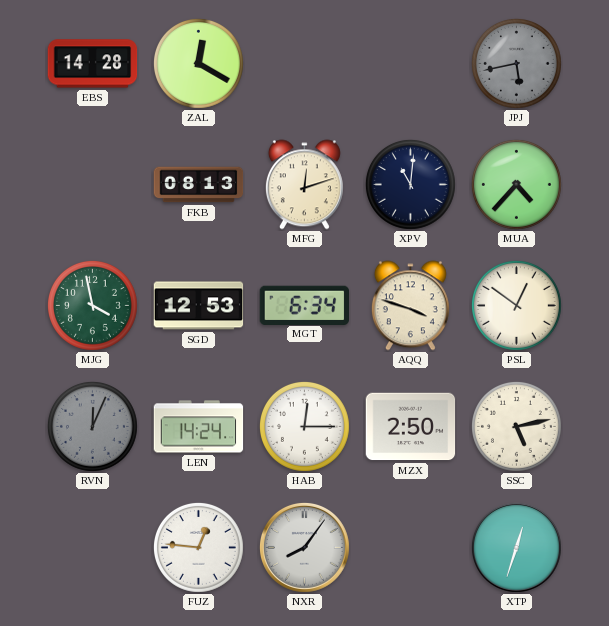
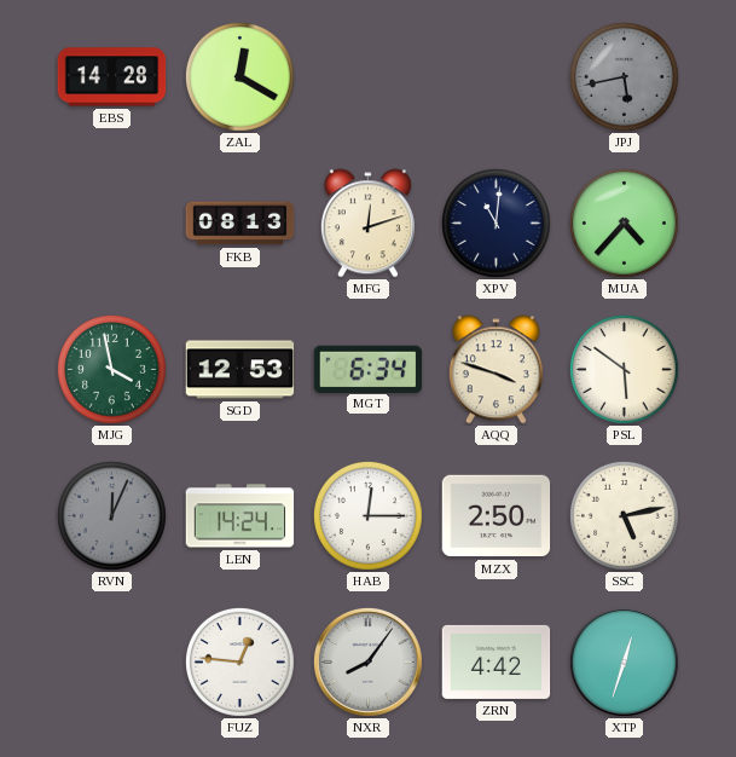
PSL: 12:51 -> 5:51 (624, 369)
ZRN: none -> 4:42 (497, 661)
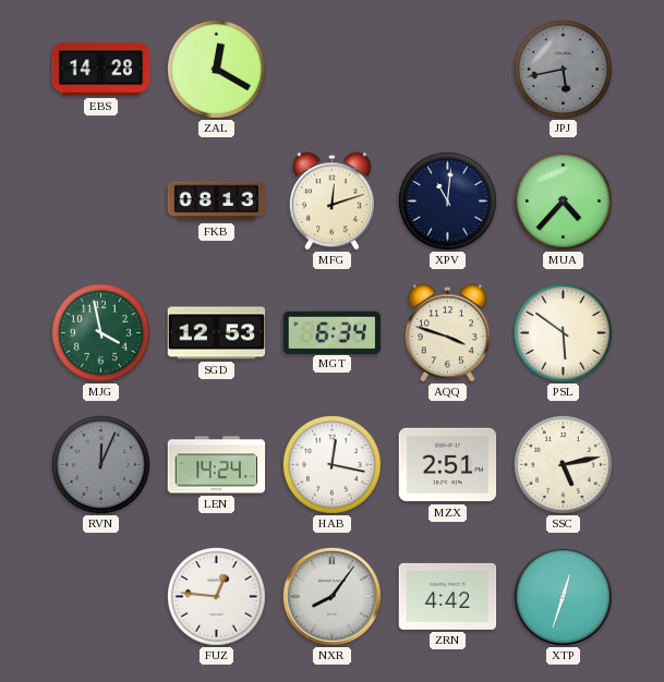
HAB: 12:15 -> 12:17 (331, 464)
MZX: 2:50 -> 2:51 (448, 465)
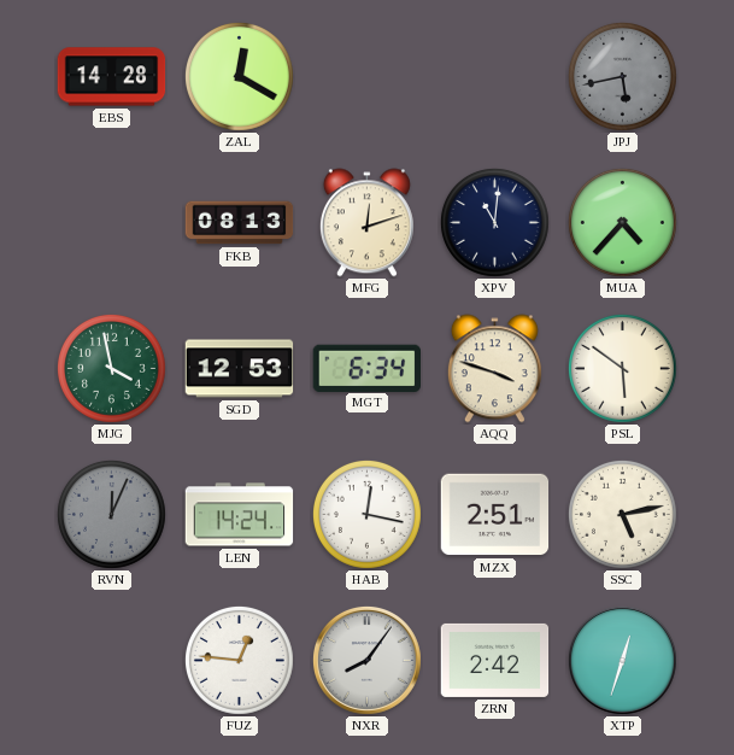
ZRN: 4:42 -> 2:42 (495, 660)
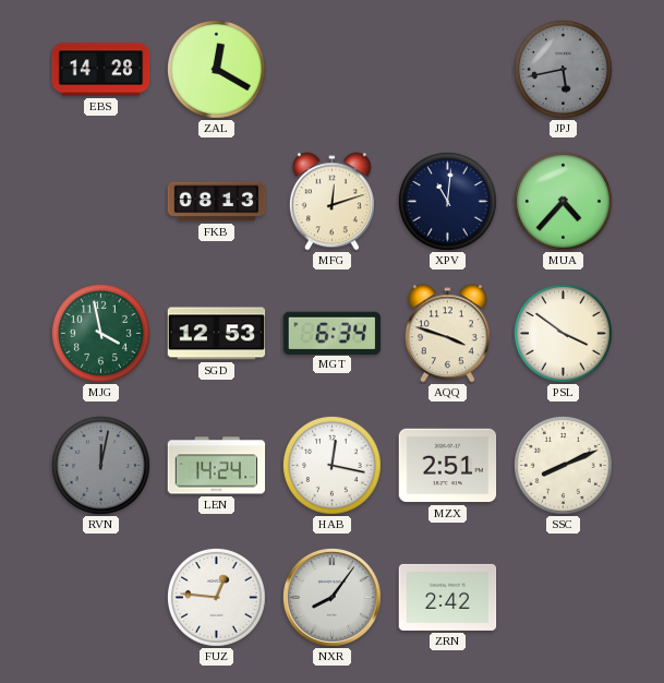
PSL: 5:51 -> 3:51 (563, 333)
RVN: 12:04 -> 12:02 (100, 465)
SSC: 5:13 -> 8:11 (563, 465)
XTP: 12:33 -> none (622, 660)
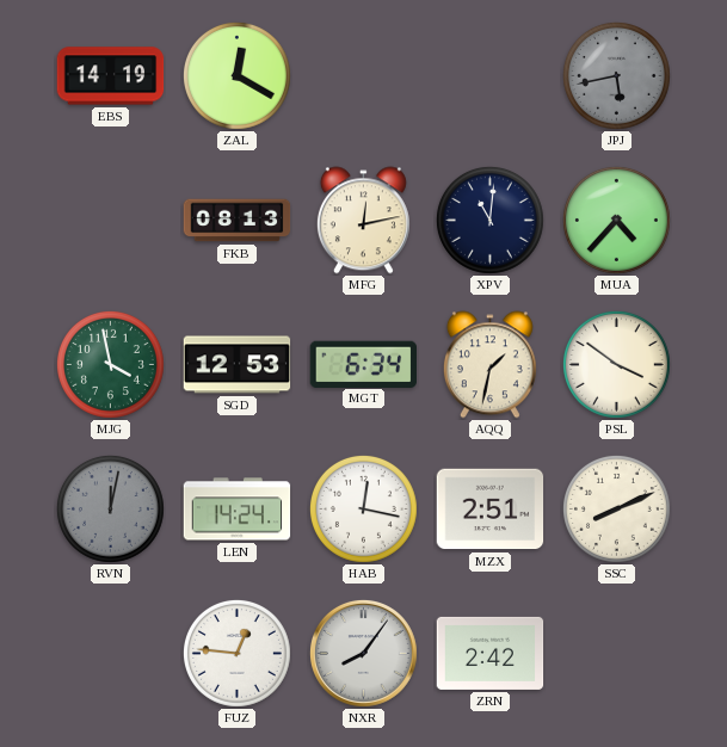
EBS: 14:28 -> 14:19 (111, 76)
MFG: 12:12 -> 12:13 (363, 221)
AQQ: 3:48 -> 1:32 (489, 365)
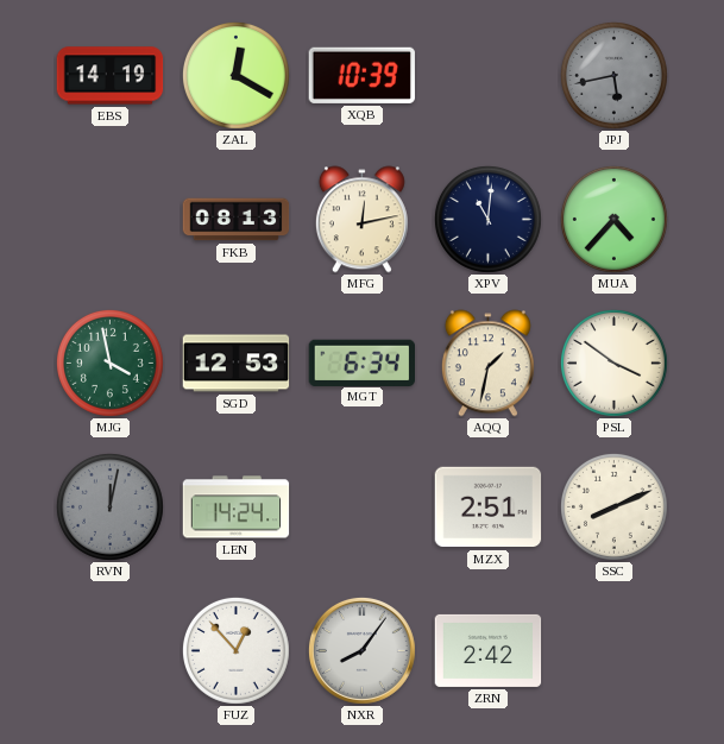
XQB: none -> 10:39 (361, 75)
HAB: 12:17 -> none (363, 508)
FUZ: 12:46 -> 12:53 (235, 650)
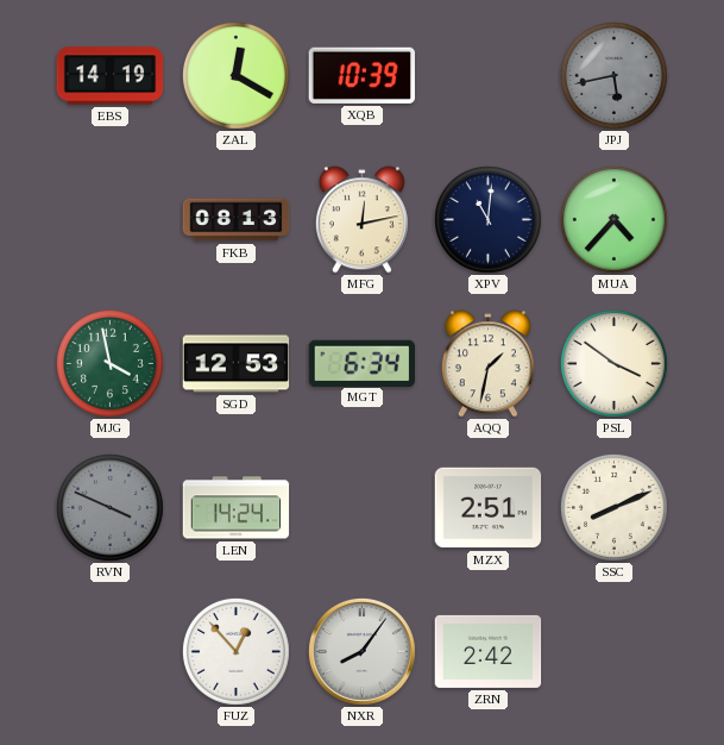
RVN: 12:02 -> 3:49 (109, 507)
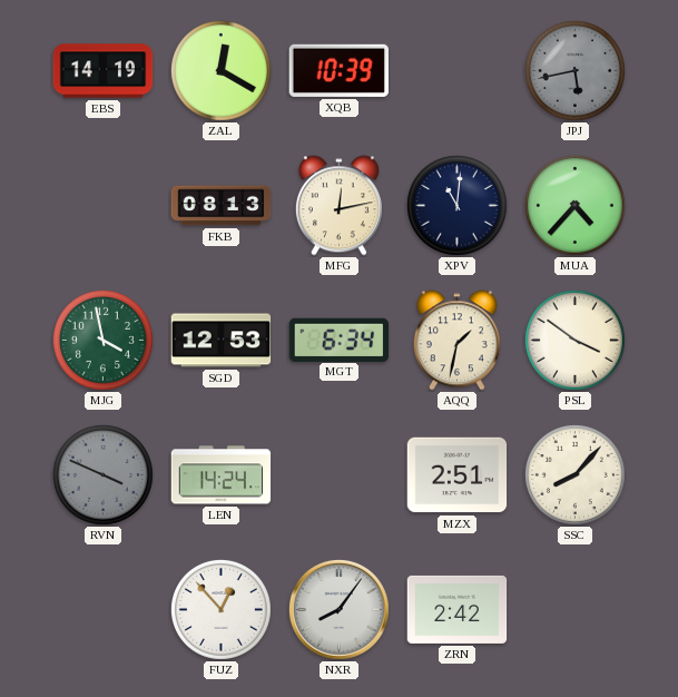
SSC: 8:11 -> 8:07 (574, 474)
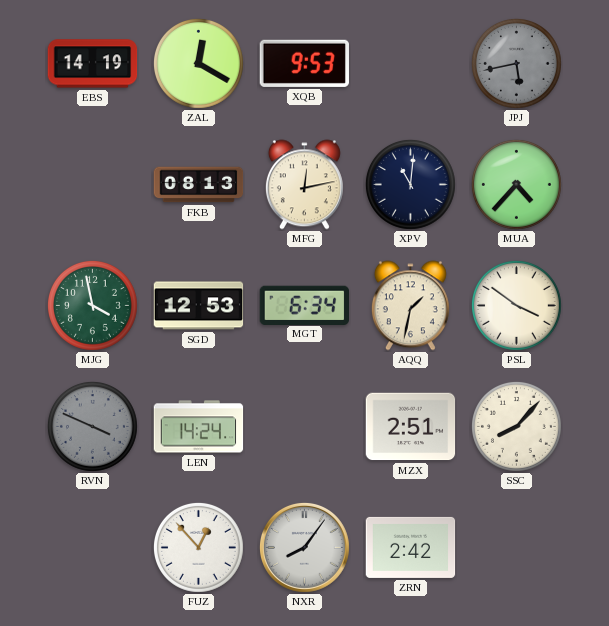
XQB: 10:39 -> 9:53 (304, 63)
